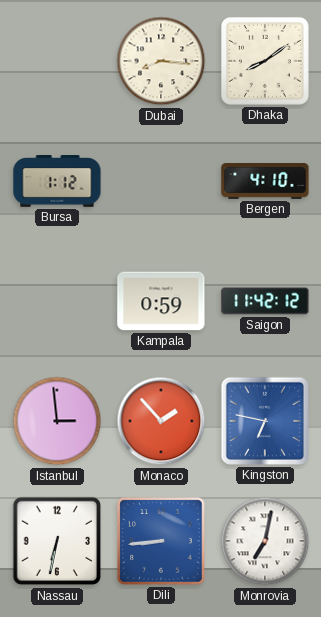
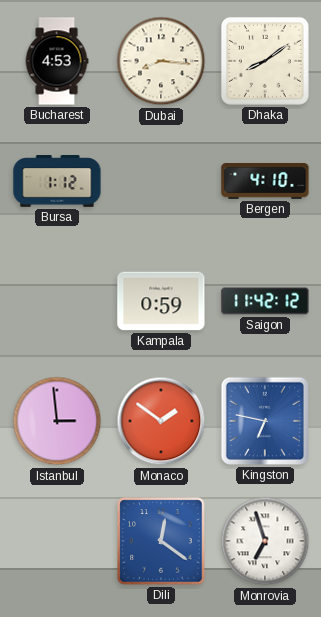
Bucharest: none -> 4:53 (57, 61)
Monaco: 1:53 -> 1:51 (161, 421)
Nassau: 6:32 -> none (57, 541)
Dili: 8:44 -> 12:21 (161, 541)
Monrovia: 7:02 -> 6:57 (265, 541)
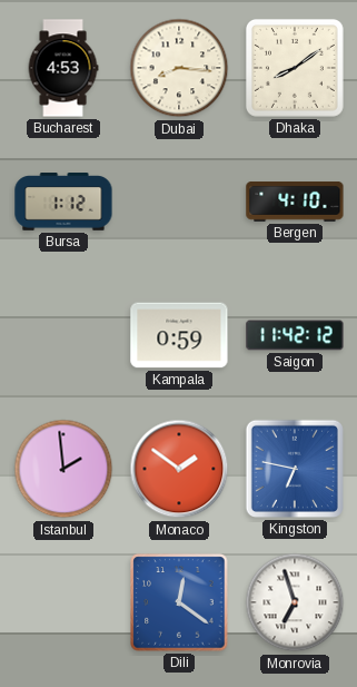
Istanbul: 2:59 -> 1:59 (63, 469)
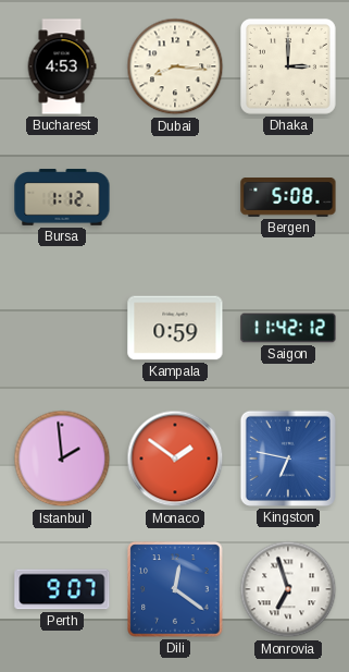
Dhaka: 8:09 -> 3:00 (288, 66)
Bergen: 4:10 -> 5:08 (288, 198)
Perth: none -> 9:07 (62, 589)
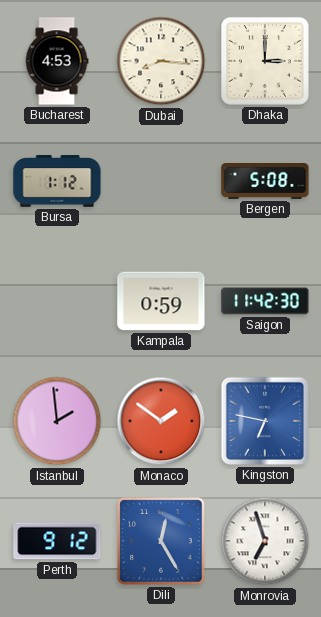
Saigon: 11:42:12 -> 11:42:30 (265, 301)
Perth: 9:07 -> 9:12 (57, 541)
Dili: 12:21 -> 12:25 (161, 541)
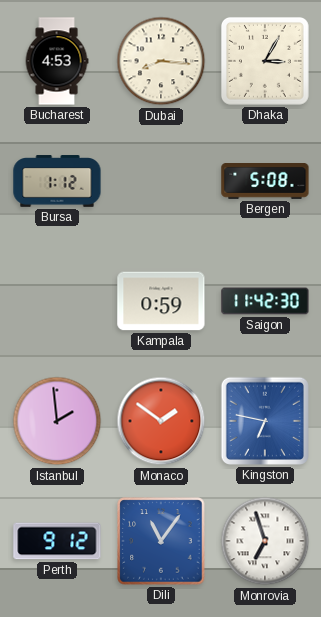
Dhaka: 3:00 -> 3:05 (265, 61)
Dili: 12:25 -> 11:06 (161, 541)
